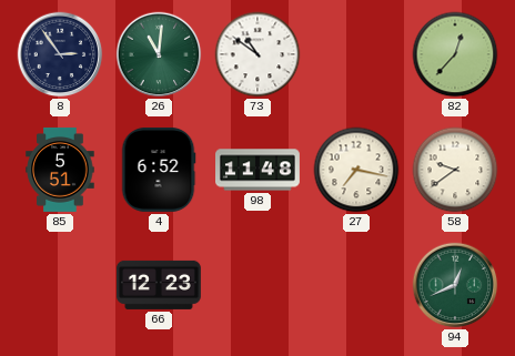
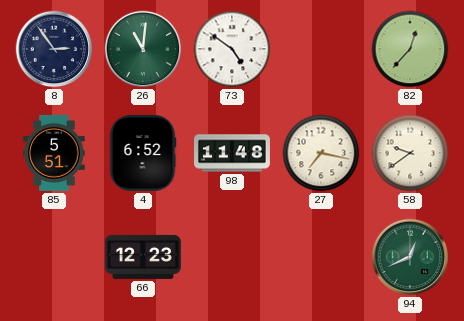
73: 10:51 -> 4:51 (232, 49)
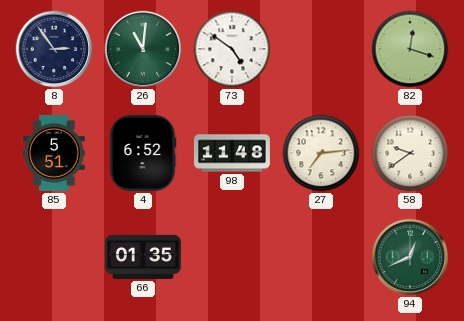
82: 12:37 -> 12:18 (410, 49)
27: 7:17 -> 7:14 (321, 153)
66: 12:23 -> 01:35 (143, 257)
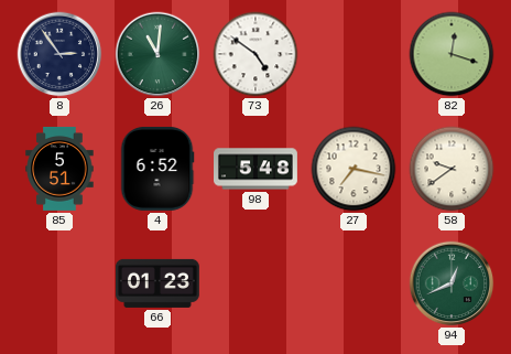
98: 11:48 -> 5:48 (257, 169)
27: 7:14 -> 7:17 (354, 169)
66: 01:35 -> 01:23 (157, 283)
